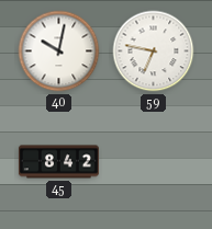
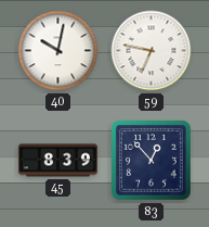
45: 8:42 -> 8:39 (57, 161)
83: none -> 12:53 (151, 160)
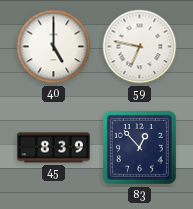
40: 10:02 -> 5:00 (54, 47)
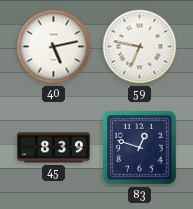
40: 5:00 -> 5:13 (54, 47)
83: 12:53 -> 12:48 (139, 147)
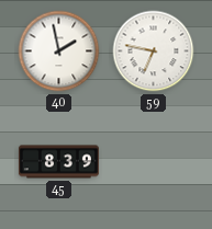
40: 5:13 -> 1:58 (59, 51)
83: 12:48 -> none (139, 147)
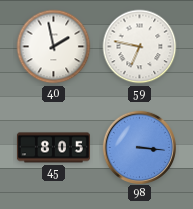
45: 8:39 -> 8:05 (53, 148)
98: none -> 3:16 (139, 147)
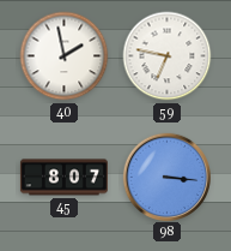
45: 8:05 -> 8:07 (63, 178)
